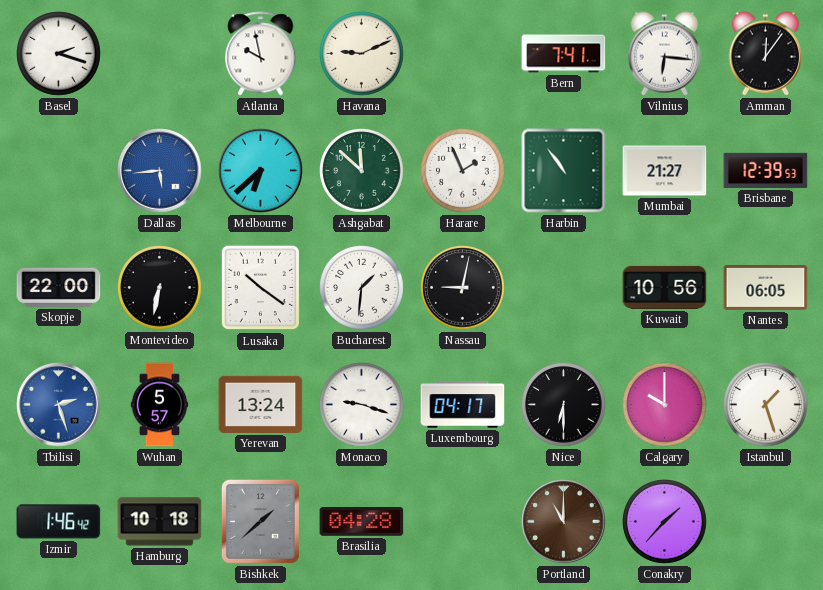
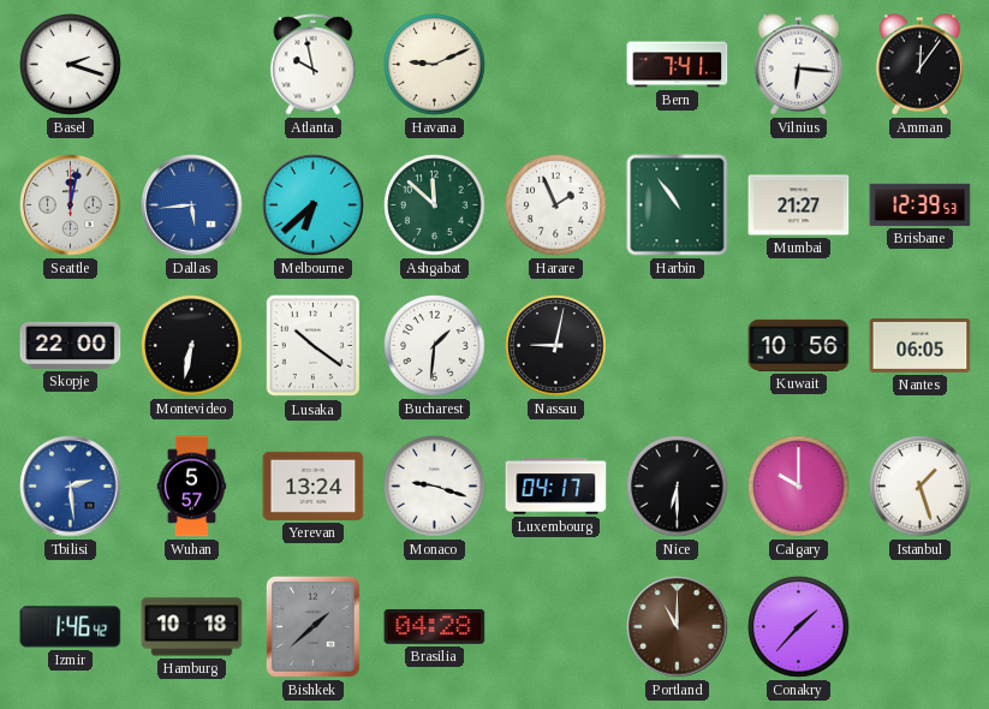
Seattle: none -> 12:02 (71, 205)
Tbilisi: 2:27 -> 2:29 (71, 487)
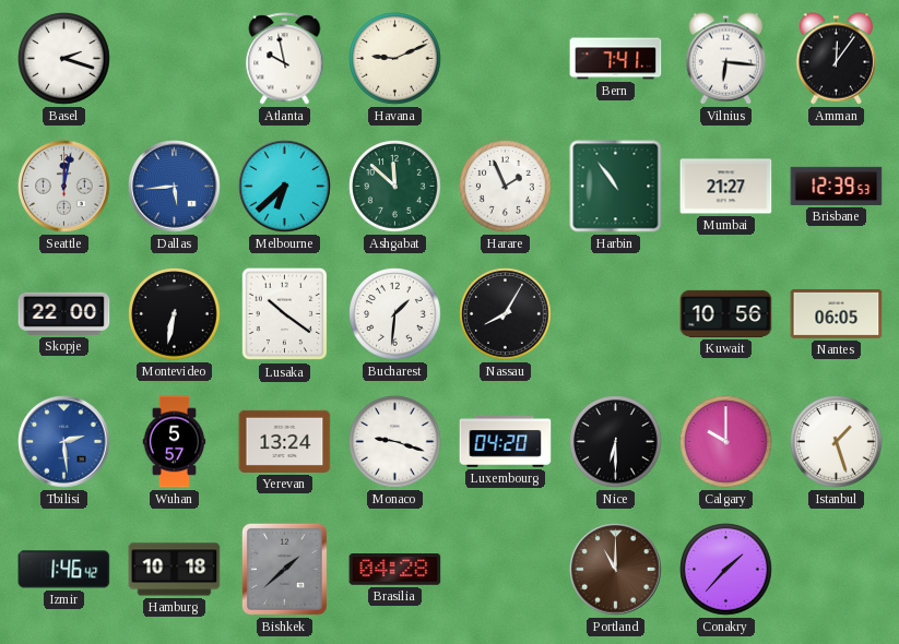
Nassau: 9:02 -> 8:05 (506, 314)
Luxembourg: 04:17 -> 04:20 (506, 442)
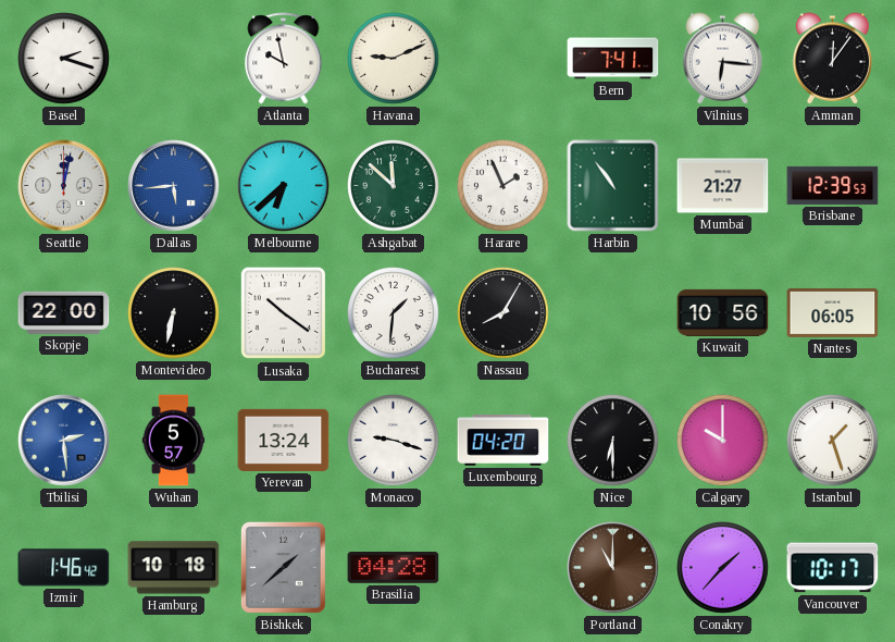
Vancouver: none -> 10:17 (833, 568)
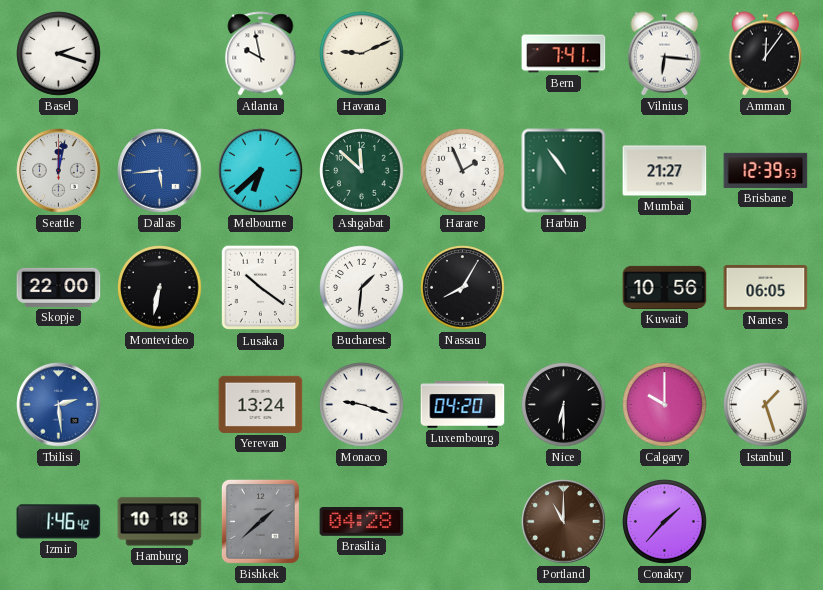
Wuhan: 5:57 -> none (174, 441)
Vancouver: 10:17 -> none (833, 568)
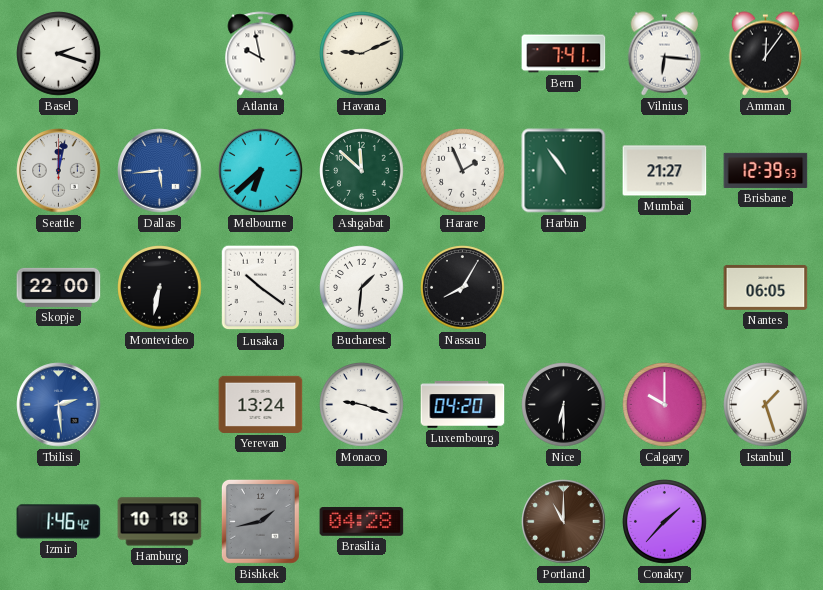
Kuwait: 10:56 -> none (665, 287)
Bishkek: 1:38 -> 1:43 (260, 521)
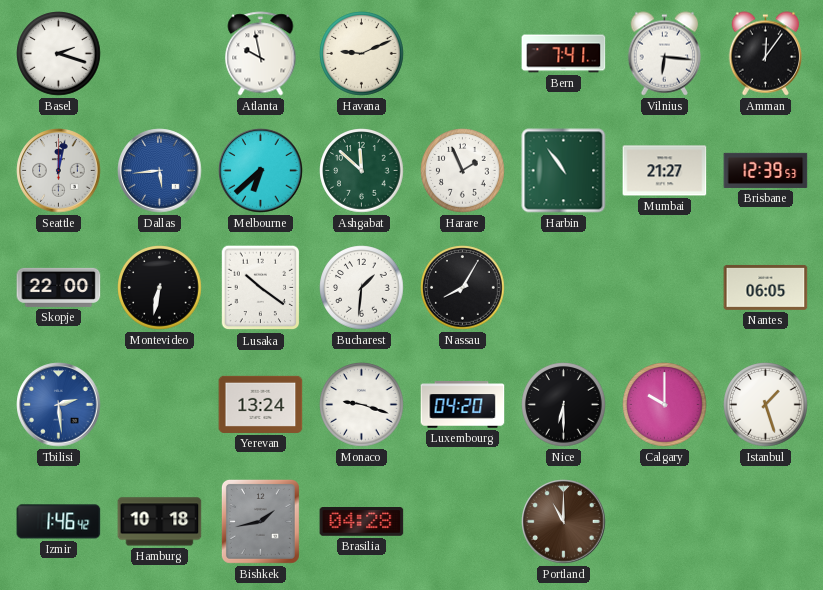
Conakry: 1:37 -> none (665, 522)
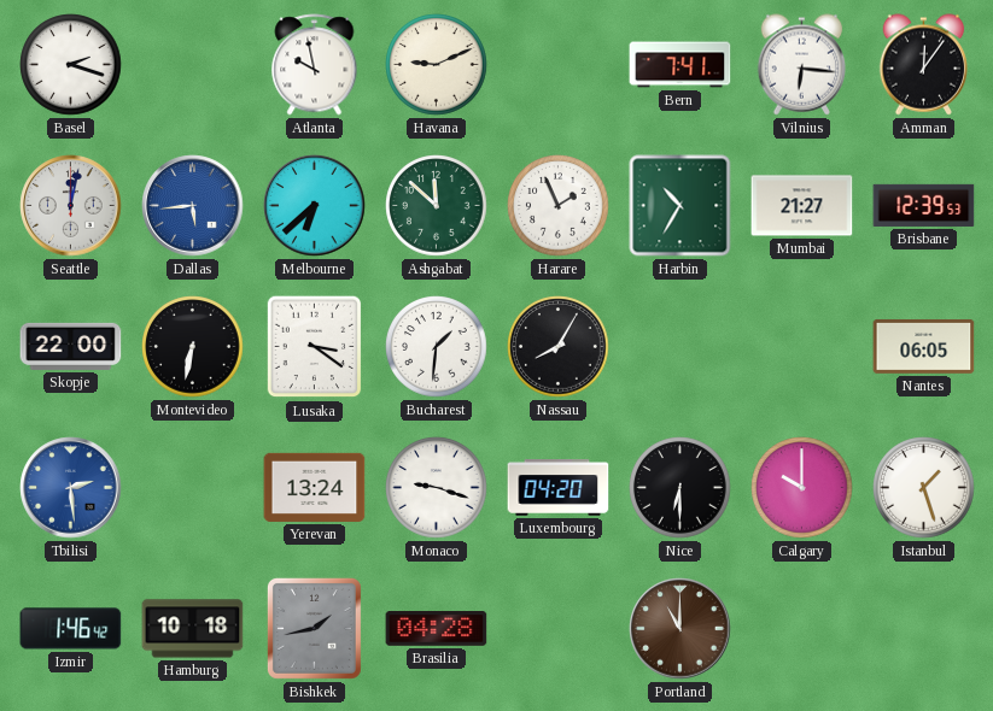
Harbin: 10:54 -> 10:35 (681, 206)
Lusaka: 10:21 -> 3:21 (315, 347)
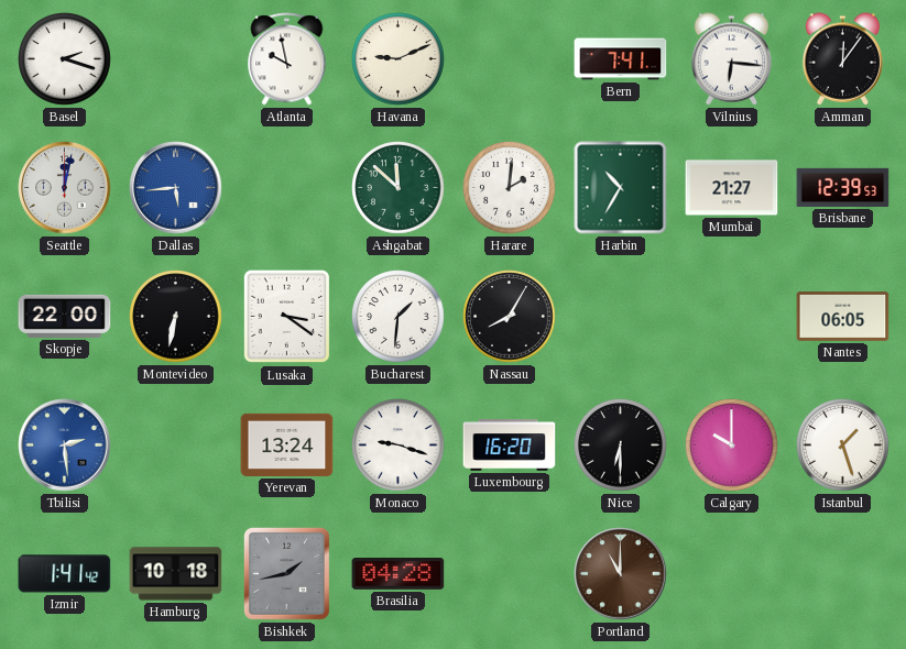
Melbourne: 6:38 -> none (315, 206)
Harare: 1:56 -> 2:01 (510, 188)
Luxembourg: 04:20 -> 16:20 (510, 446)
Izmir: 1:46 -> 1:41 (65, 574)
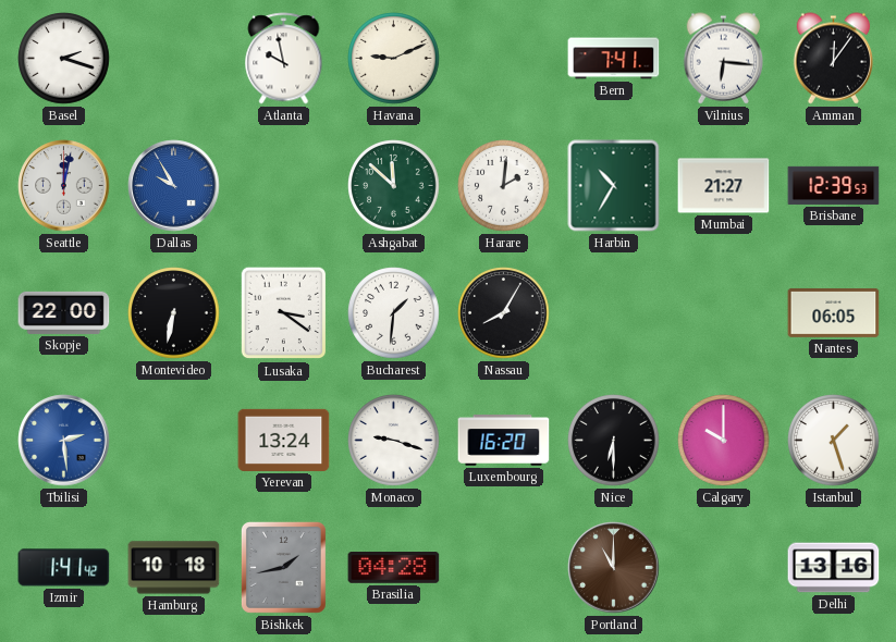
Dallas: 5:44 -> 9:55 (174, 186)
Delhi: none -> 13:16 (834, 568)
